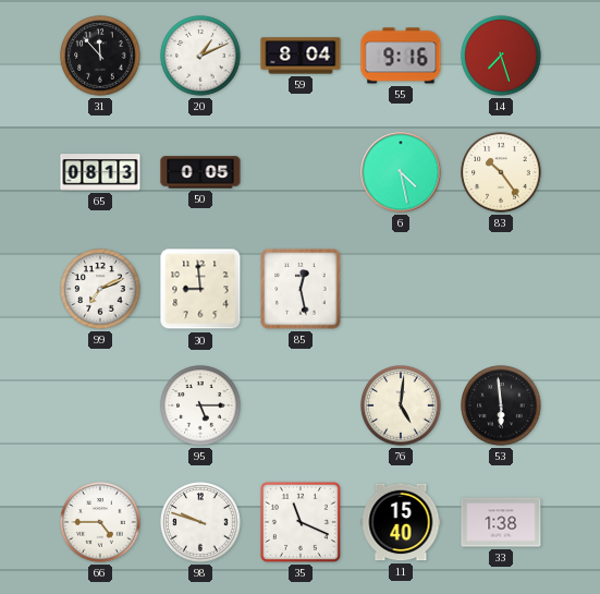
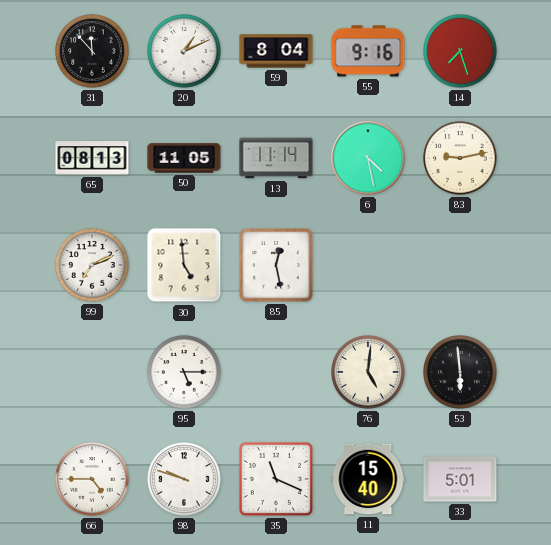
50: 0:05 -> 11:05 (184, 158)
13: none -> 11:14 (276, 158)
83: 10:24 -> 9:13 (460, 158)
30: 8:59 -> 4:59 (184, 265)
33: 1:38 -> 5:01 (460, 479)
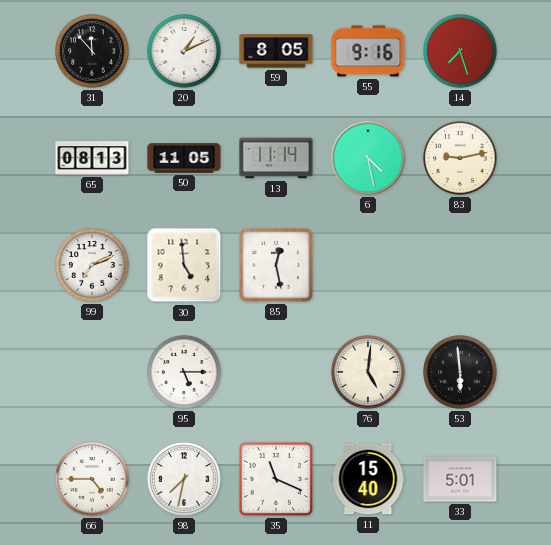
59: 8:04 -> 8:05 (276, 51)
98: 9:48 -> 7:32 (184, 479)
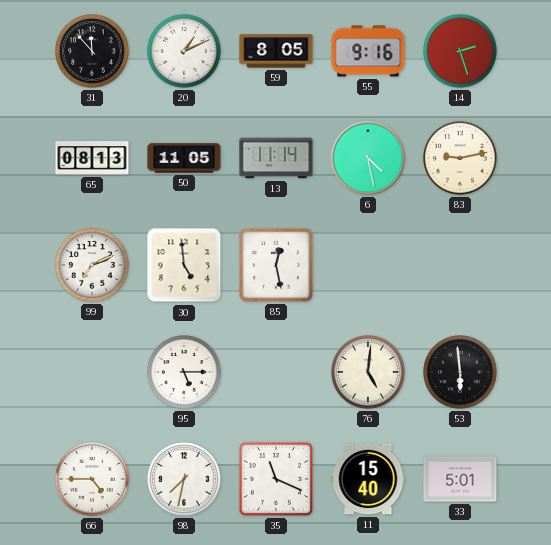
14: 7:27 -> 2:27 (460, 51)
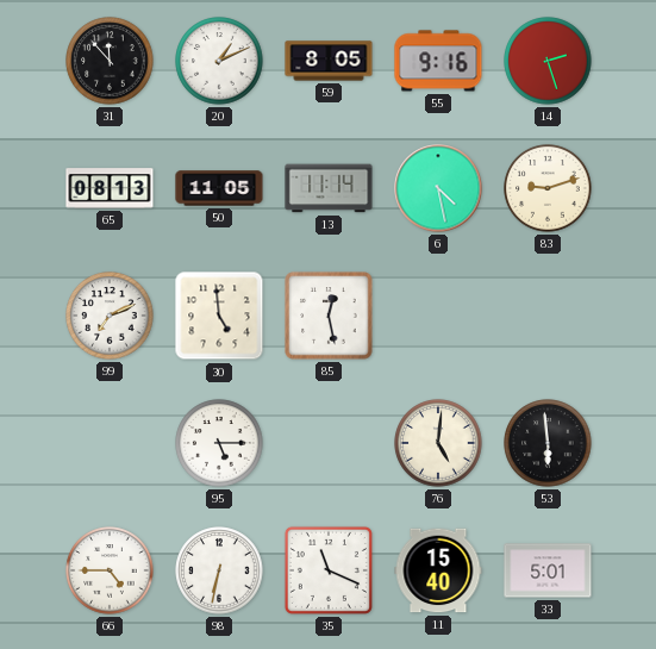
83: 9:13 -> 9:12 (548, 188)
98: 7:32 -> 6:32 (219, 570)
